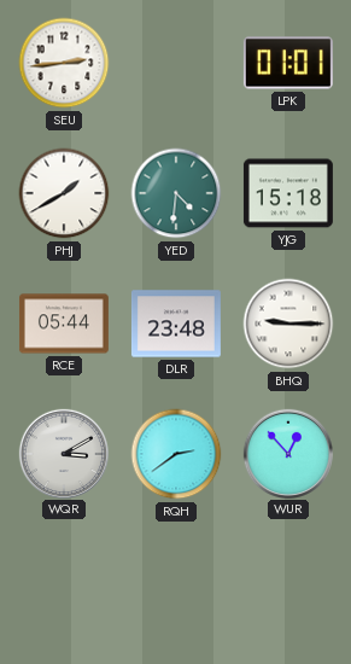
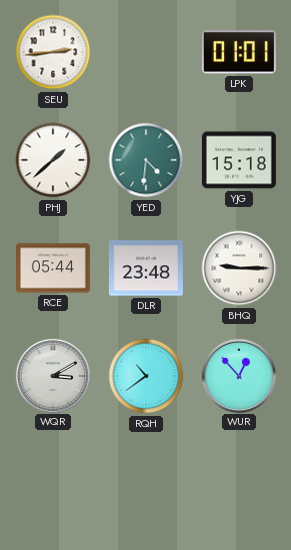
PHJ: 1:40 -> 1:38 (53, 160)
RQH: 2:39 -> 10:39 (146, 376)
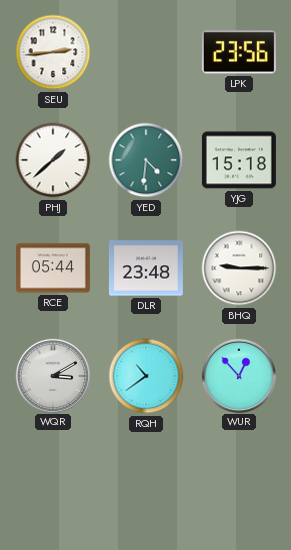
LPK: 01:01 -> 23:56 (239, 52)
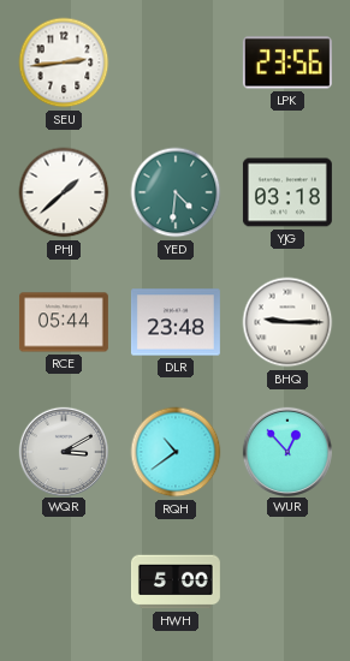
YJG: 15:18 -> 03:18 (287, 192)
HWH: none -> 5:00 (176, 582)
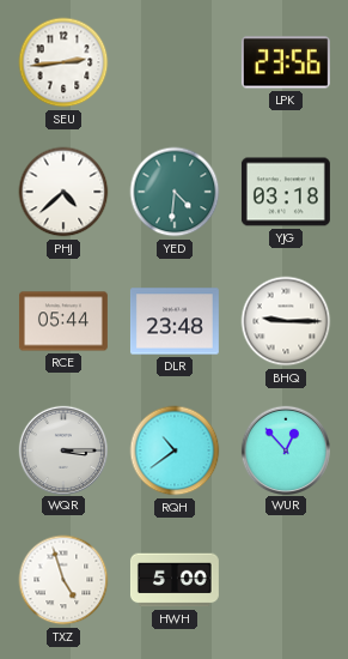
PHJ: 1:38 -> 4:38 (63, 192)
WQR: 3:10 -> 3:15 (62, 449)
TXZ: none -> 4:57 (63, 580)
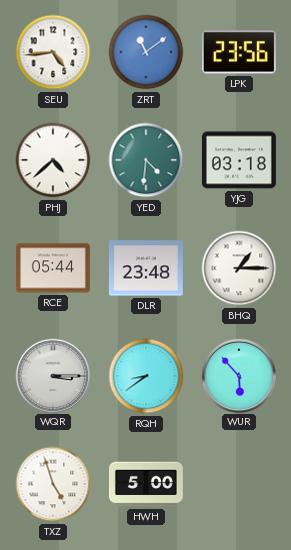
SEU: 2:44 -> 4:44 (53, 52)
ZRT: none -> 11:09 (146, 52)
BHQ: 9:15 -> 1:15 (239, 268)
RQH: 10:39 -> 8:39 (146, 376)
WUR: 12:53 -> 5:53 (238, 375)
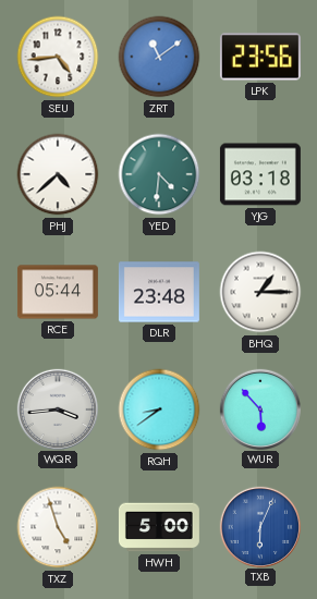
WQR: 3:15 -> 3:44 (57, 408)
TXB: none -> 6:04 (259, 526)
